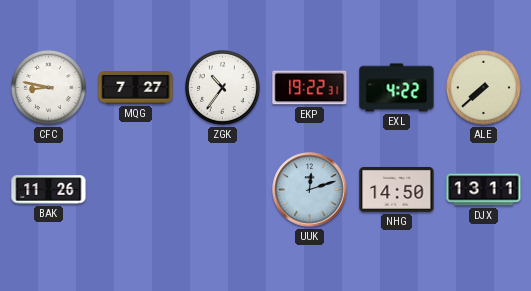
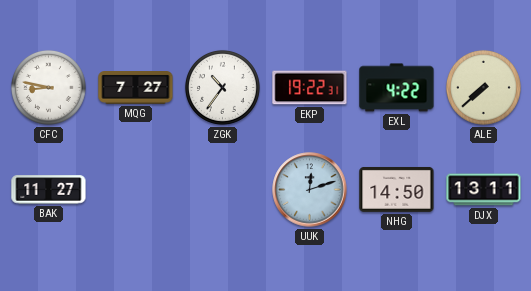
BAK: 11:26 -> 11:27 (49, 190)
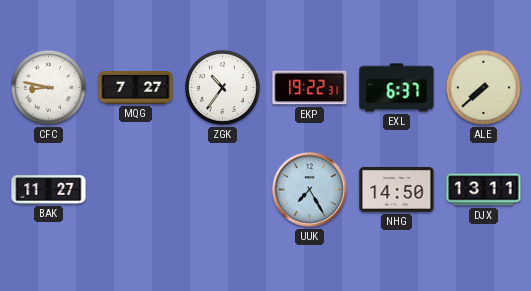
EXL: 4:22 -> 6:37 (397, 88)
UUK: 12:12 -> 7:25 (310, 190)
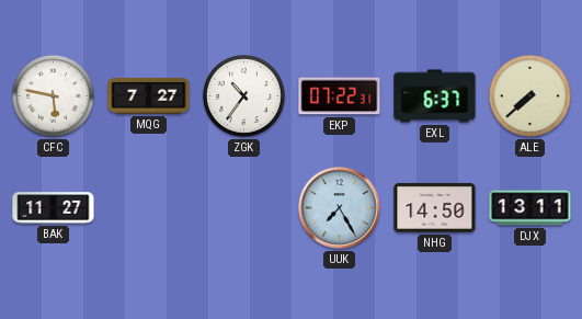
CFC: 8:47 -> 5:47 (53, 95)
EKP: 19:22 -> 07:22 (340, 96)
